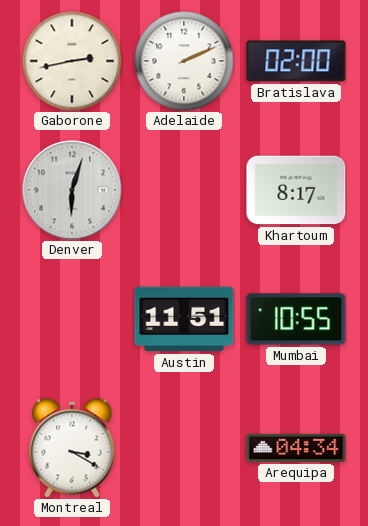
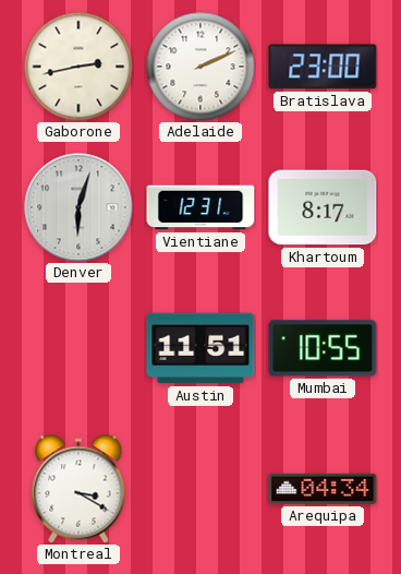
Bratislava: 02:00 -> 23:00 (323, 67)
Vientiane: none -> 12:31 (200, 207)
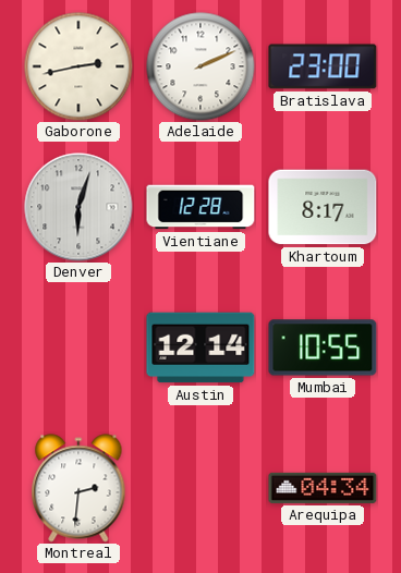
Vientiane: 12:31 -> 12:28 (200, 207)
Austin: 11:51 -> 12:14 (200, 348)
Montreal: 3:20 -> 2:31 (78, 488)
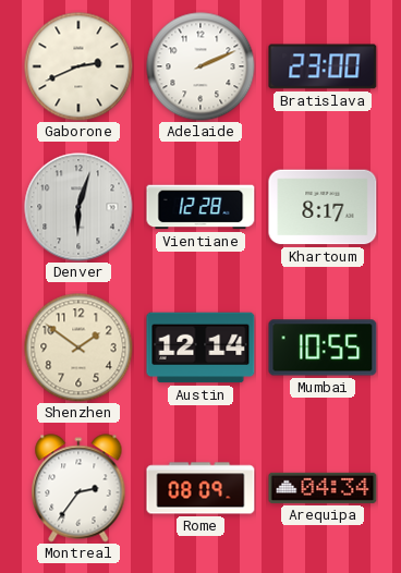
Gaborone: 2:43 -> 2:41 (78, 66)
Shenzhen: none -> 1:51 (78, 348)
Montreal: 2:31 -> 2:36 (78, 488)
Rome: none -> 08:09 (200, 488)
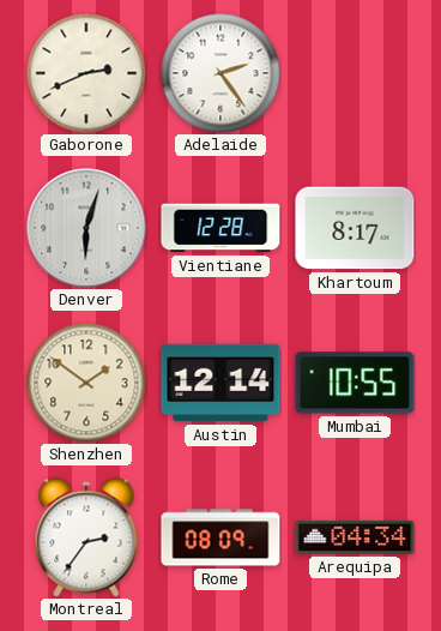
Adelaide: 2:11 -> 2:24 (220, 73)
Bratislava: 23:00 -> none (323, 66)
